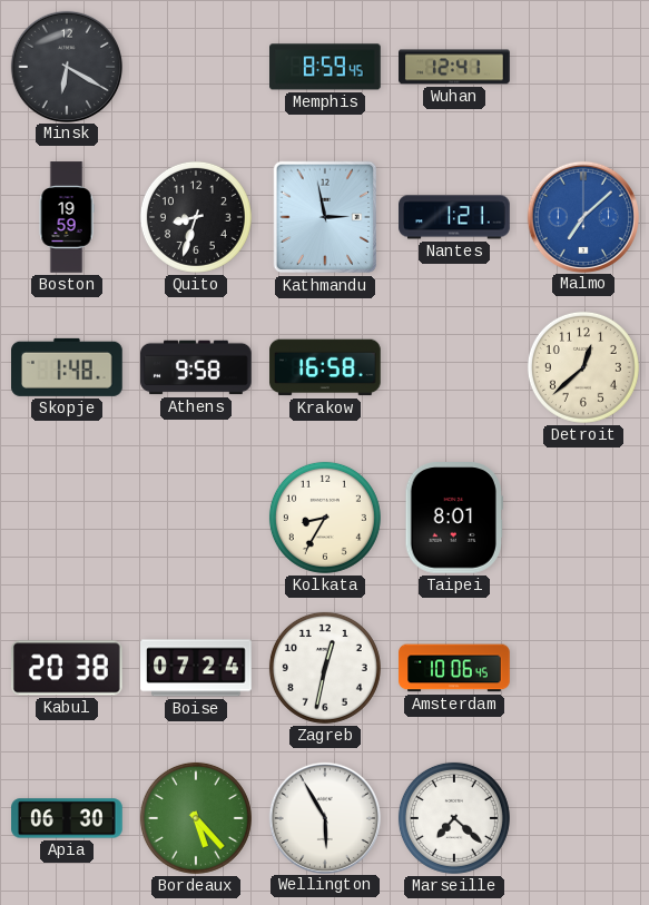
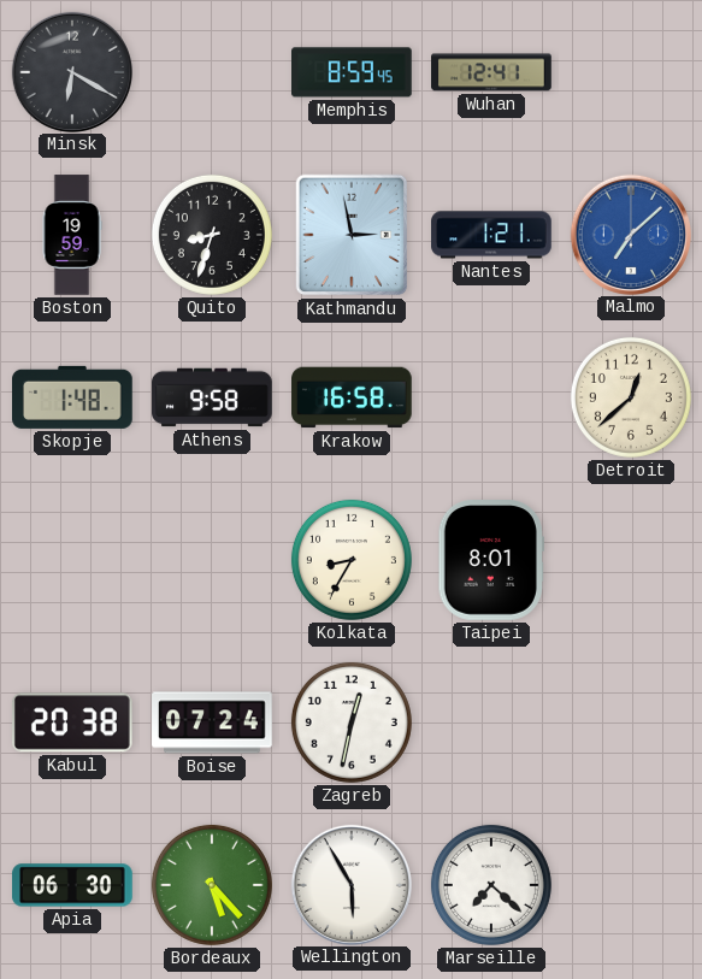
Amsterdam: 10:06 -> none (454, 668)
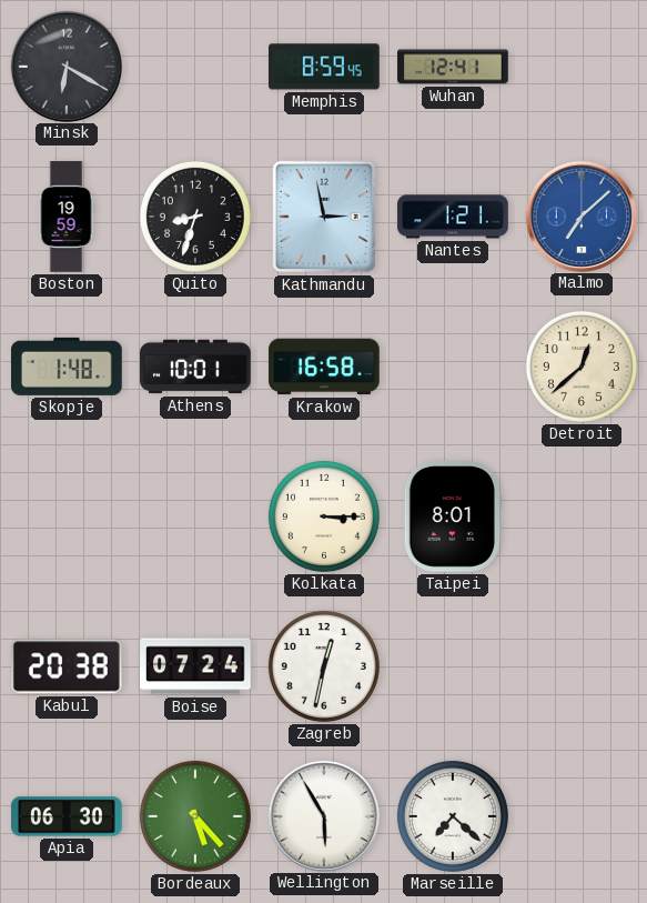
Athens: 9:58 -> 10:01 (195, 367)
Kolkata: 8:35 -> 3:15 (324, 516)
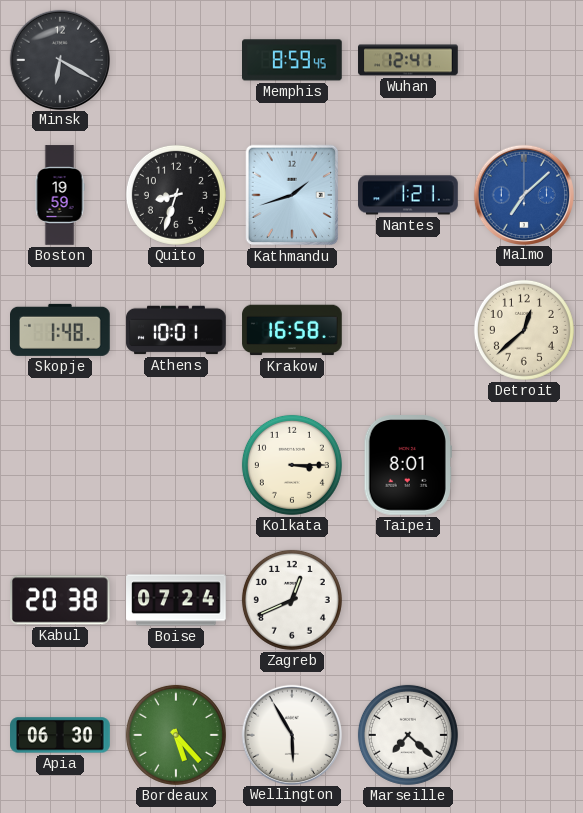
Kathmandu: 2:58 -> 1:42 (292, 195)
Zagreb: 12:32 -> 12:41 (292, 600)
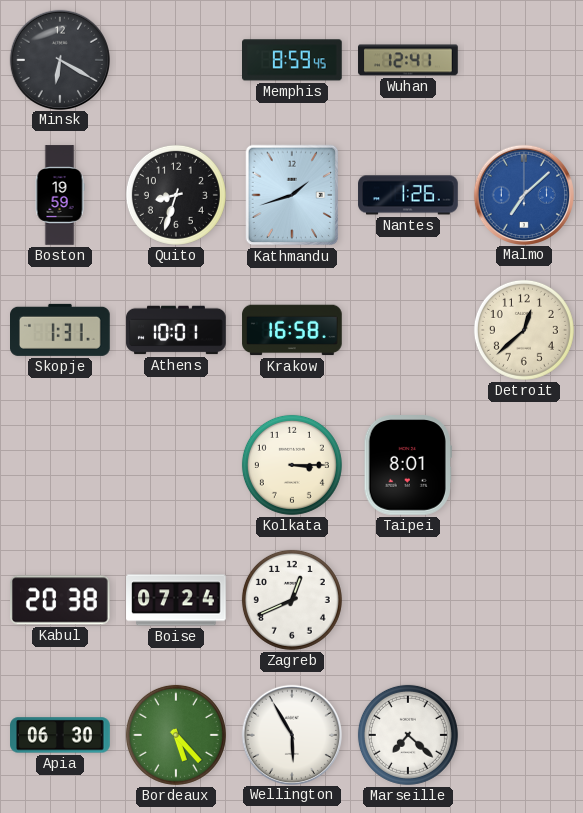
Nantes: 1:21 -> 1:26 (408, 195)
Skopje: 1:48 -> 1:31 (61, 330)
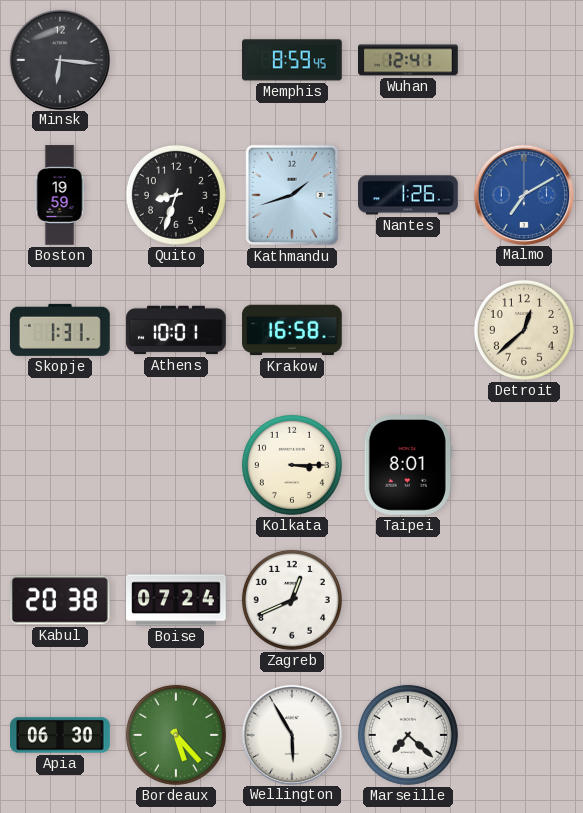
Minsk: 6:20 -> 6:16 (59, 59)
Malmo: 7:08 -> 7:10 (523, 194)
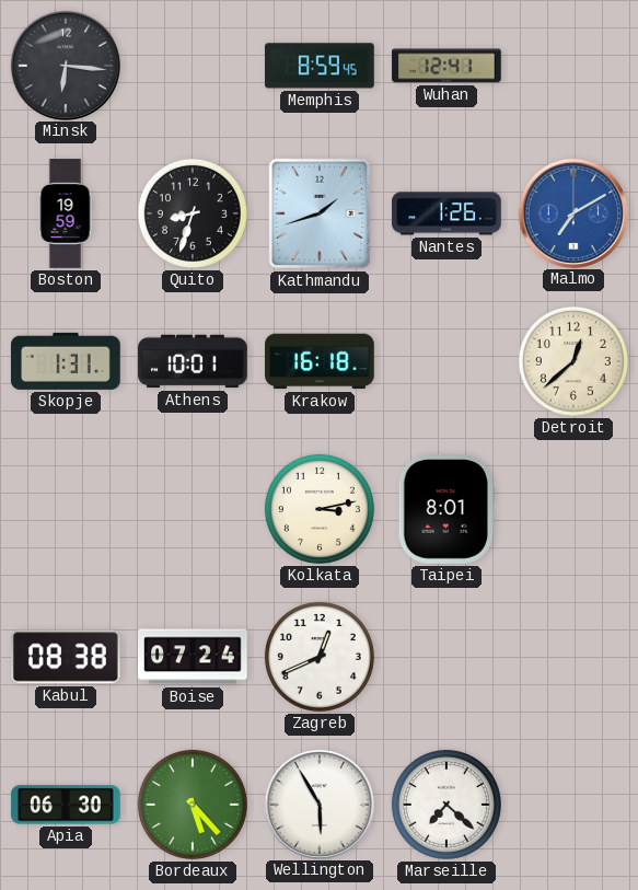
Krakow: 16:58 -> 16:18 (320, 361)
Kolkata: 3:15 -> 3:13 (320, 509)
Kabul: 20:38 -> 08:38 (66, 657)
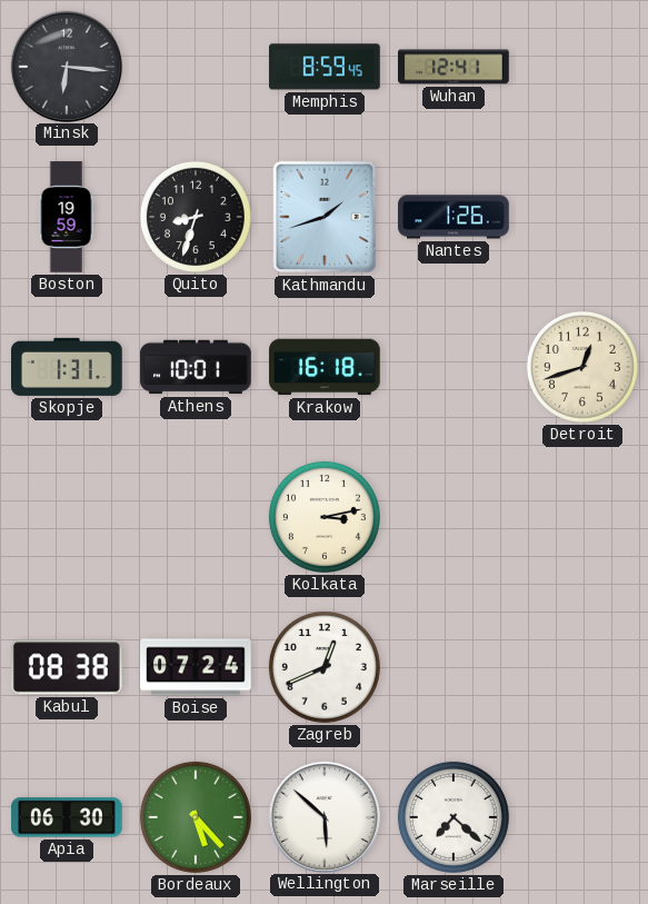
Malmo: 7:10 -> none (572, 212)
Detroit: 12:38 -> 12:42 (582, 367)
Taipei: 8:01 -> none (446, 510)
Wellington: 5:55 -> 5:52 (323, 816)
